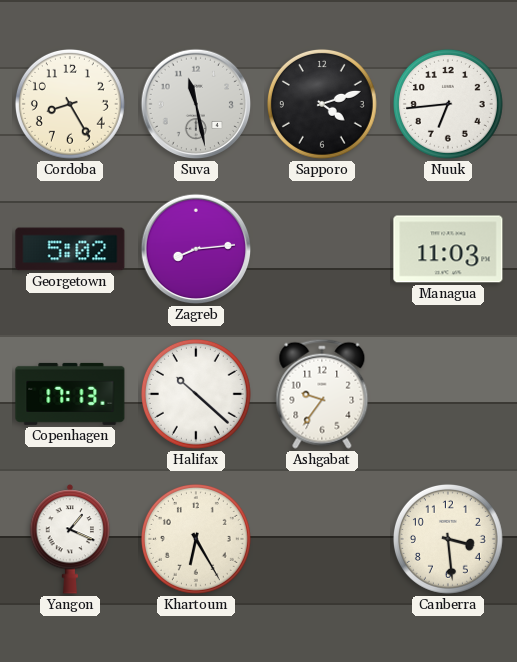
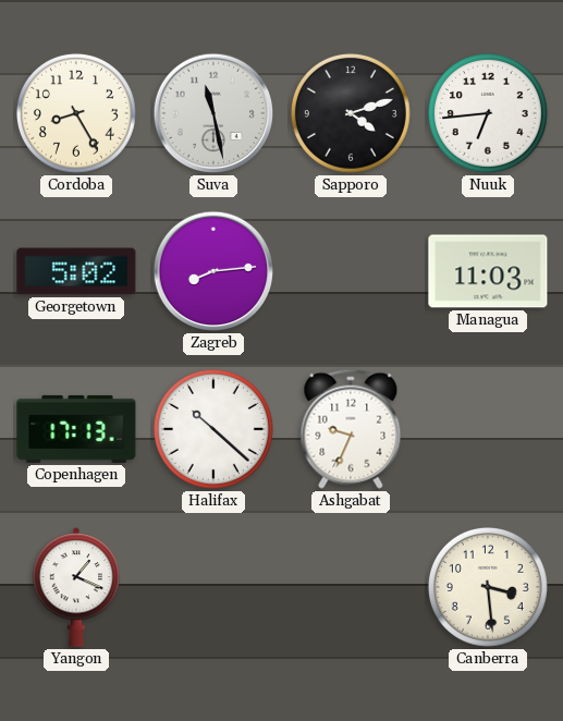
Ashgabat: 9:36 -> 9:34 (351, 429)
Khartoum: 6:25 -> none (196, 539)
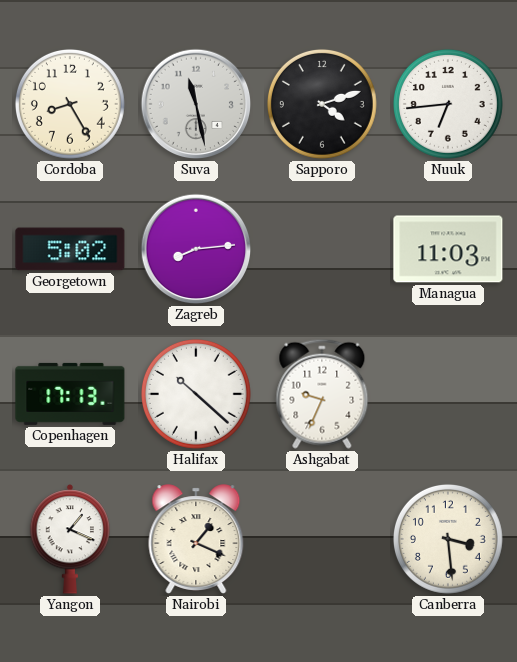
Nairobi: none -> 1:19 (196, 539)
